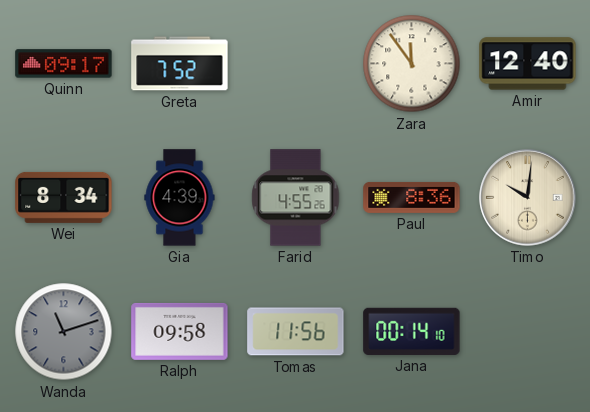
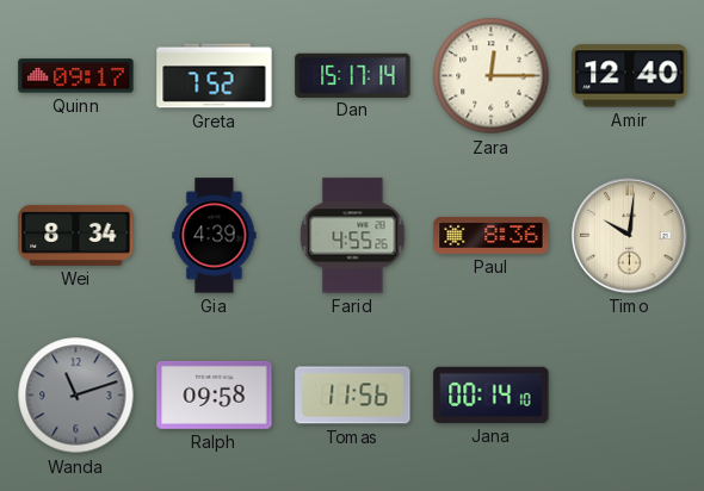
Dan: none -> 15:17 (353, 75)
Zara: 11:54 -> 12:15 (492, 76)
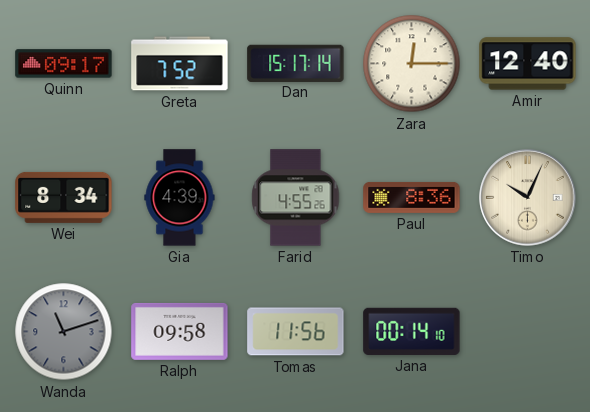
Timo: 10:01 -> 10:04 (528, 198)
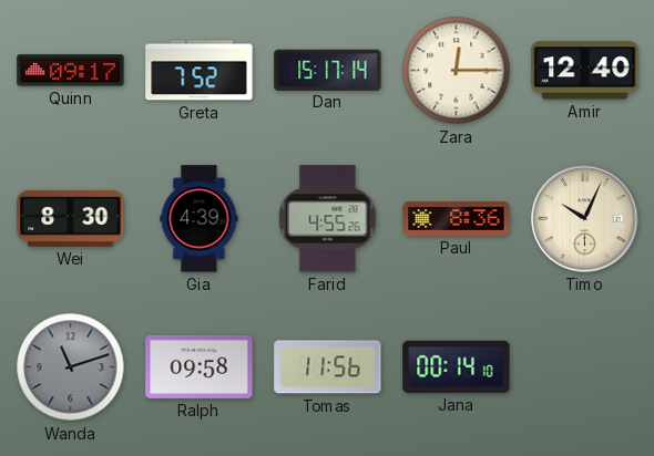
Wei: 8:34 -> 8:30 (71, 218)
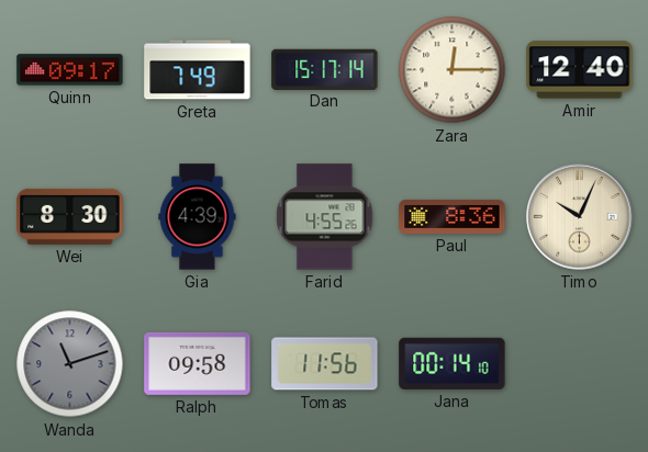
Greta: 7:52 -> 7:49 (198, 70)
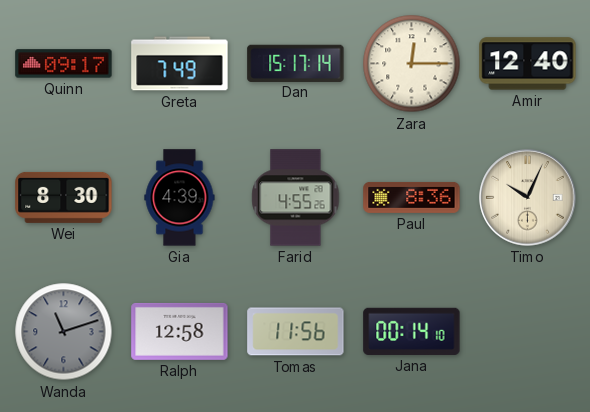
Ralph: 09:58 -> 12:58 (180, 331)
